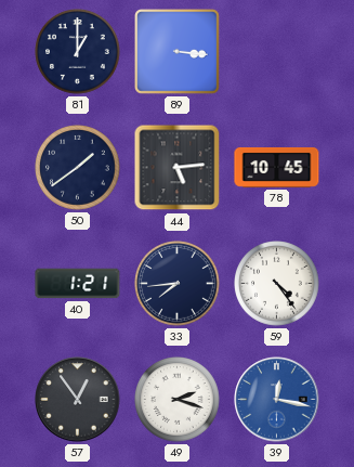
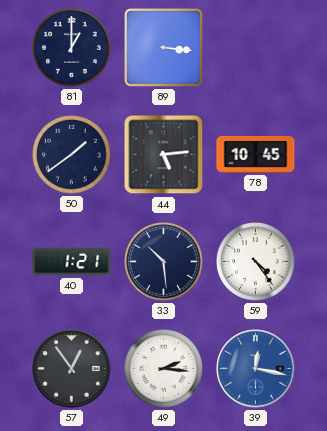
33: 7:44 -> 10:29 (164, 262)
49: 2:18 -> 2:16 (164, 369)
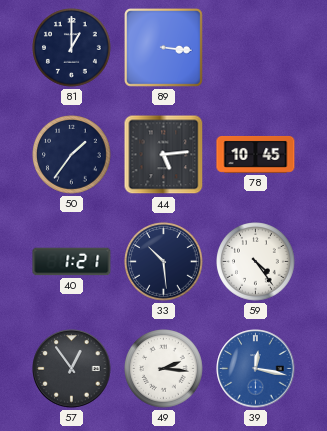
50: 1:39 -> 1:36 (72, 155)
